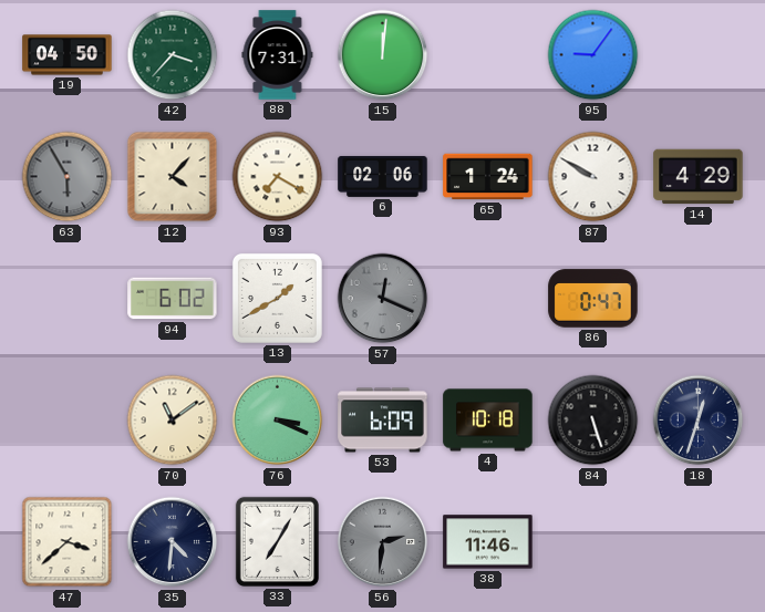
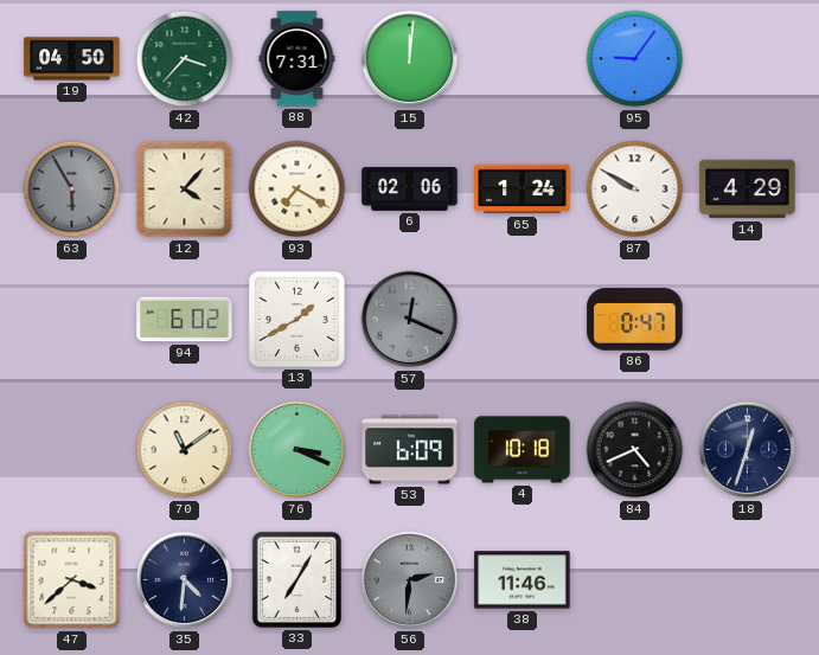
84: 5:27 -> 4:41 (635, 450)
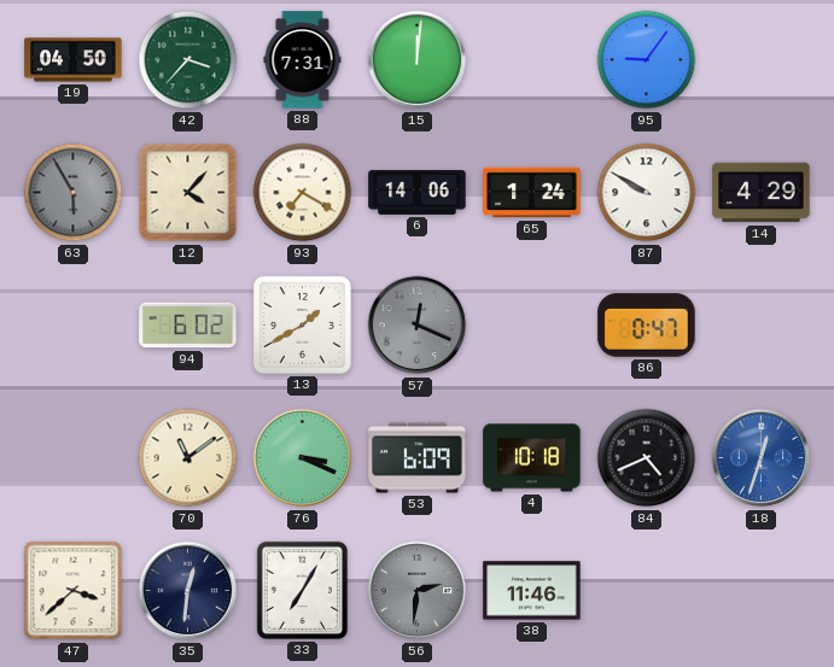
6: 02:06 -> 14:06 (418, 192)
18 dial: navy -> blue (762, 458)
35: 4:31 -> 12:31 (188, 591)
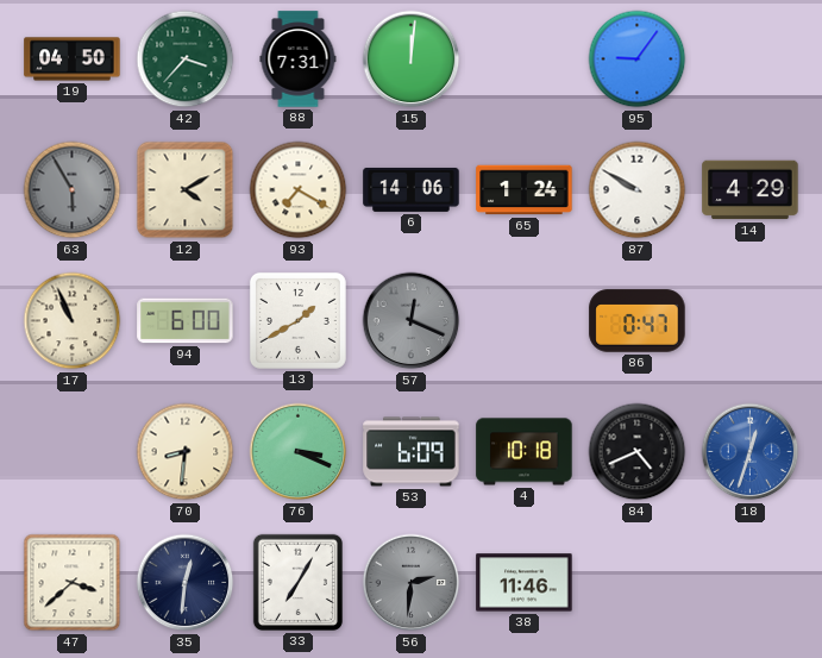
12: 4:07 -> 4:10 (186, 190)
17: none -> 10:56 (73, 321)
94: 6:02 -> 6:00 (186, 321)
70: 11:09 -> 8:31 (186, 452)
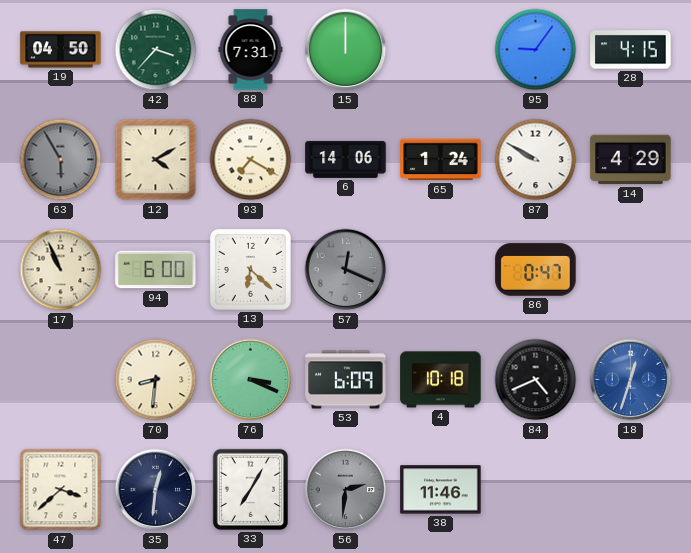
15: 12:01 -> 12:00 (346, 50)
28: none -> 4:15 (631, 50)
13: 1:40 -> 6:22 (250, 269)
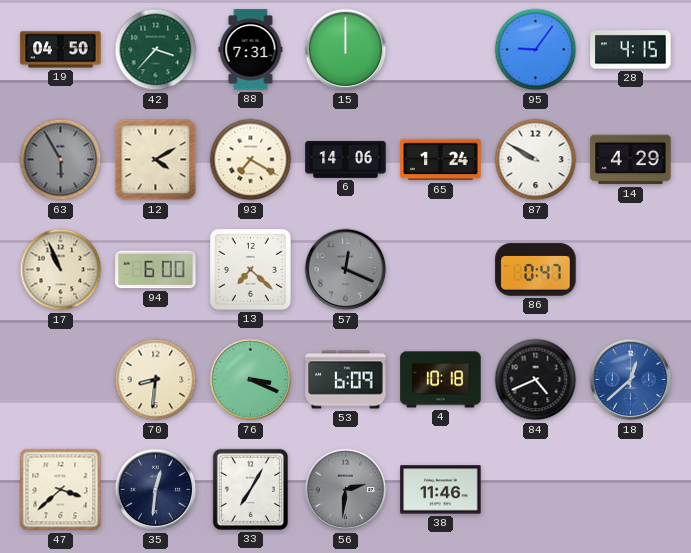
13: 6:22 -> 7:22 (250, 269)
18: 12:33 -> 12:38 (631, 380)
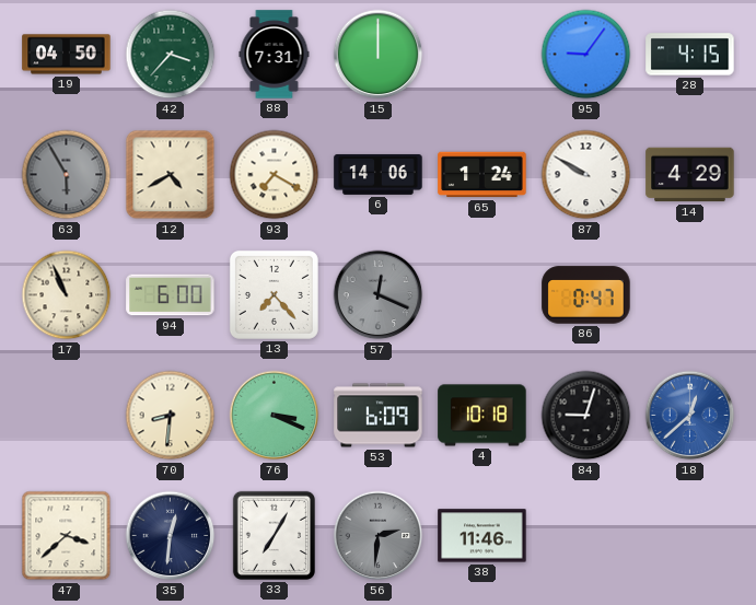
12: 4:10 -> 4:40 (171, 175)
13: 7:22 -> 7:23 (274, 294)
84: 4:41 -> 9:03 (586, 416)
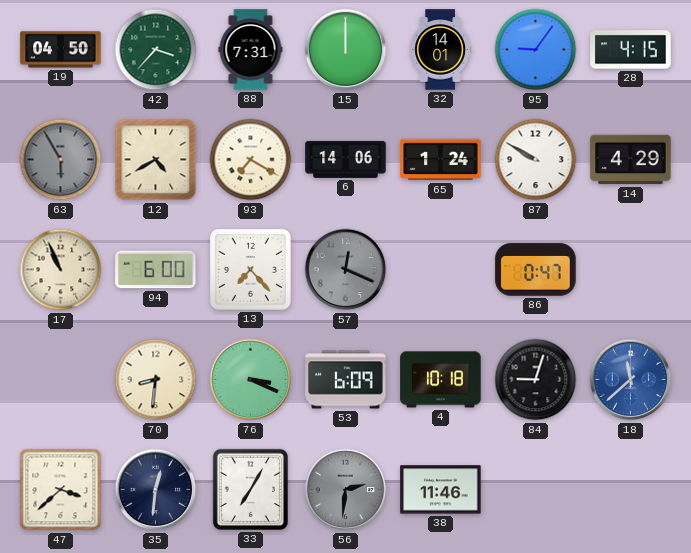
32: none -> 14:01 (440, 50)
18: 12:38 -> 11:38 (631, 380)
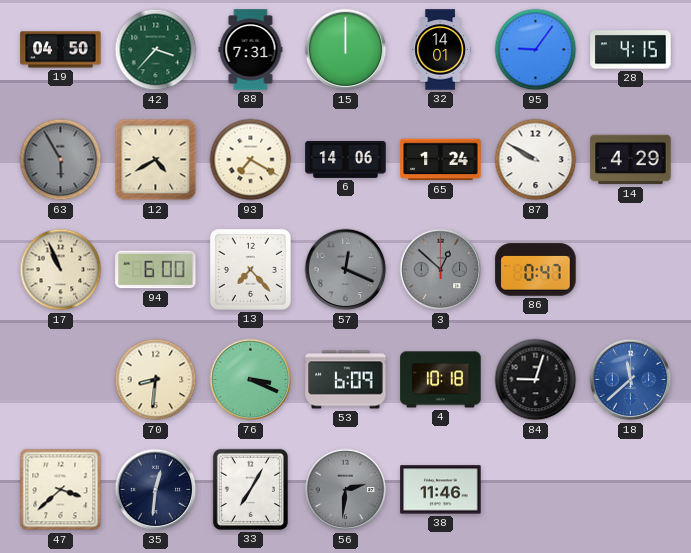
3: none -> 12:52 (441, 270)
